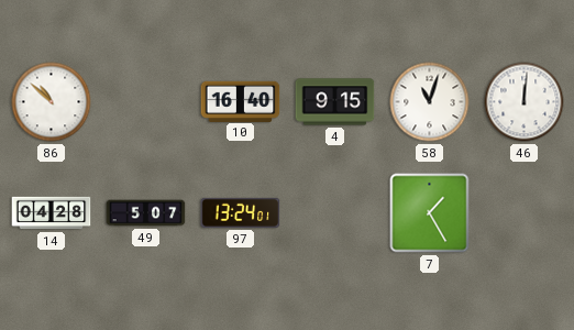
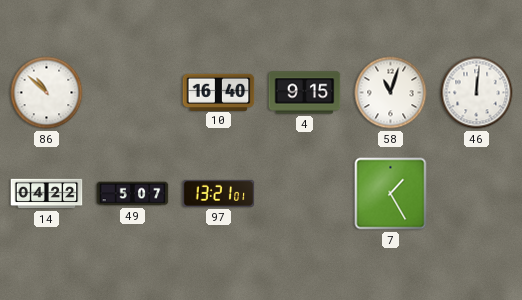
14: 04:28 -> 04:22 (47, 194)
97: 13:24 -> 13:21 (219, 193)
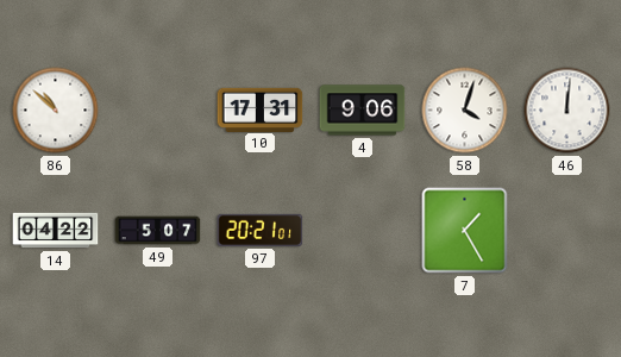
10: 16:40 -> 17:31 (261, 109)
4: 9:15 -> 9:06 (363, 111)
58: 11:03 -> 4:03 (465, 111)
97: 13:21 -> 20:21 (261, 230)
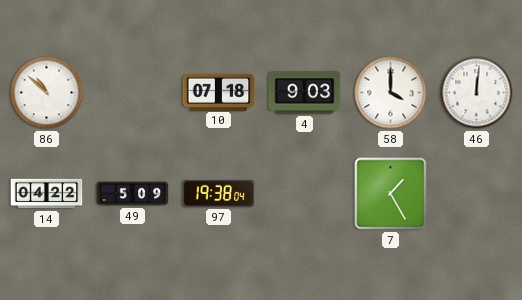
10: 17:31 -> 07:18 (219, 92)
4: 9:06 -> 9:03 (305, 93)
58: 4:03 -> 4:00 (391, 93)
49: 5:07 -> 5:09 (133, 194)
97: 20:21 -> 19:38 (219, 193)
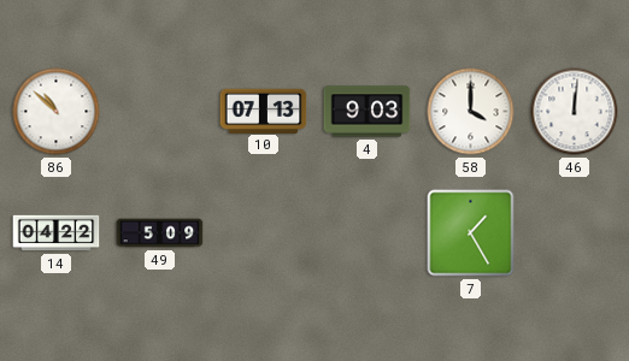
10: 07:18 -> 07:13 (264, 111)
97: 19:38 -> none (219, 193)
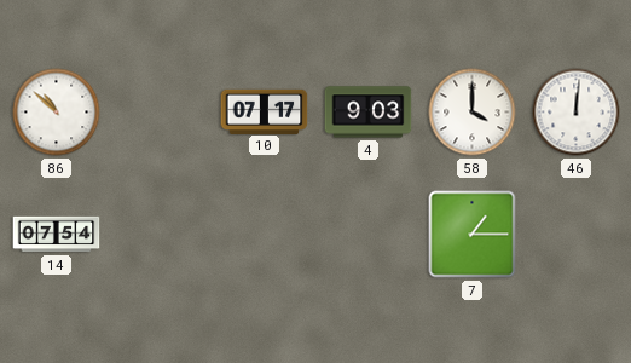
10: 07:13 -> 07:17 (265, 111)
14: 04:22 -> 07:54 (57, 235)
49: 5:09 -> none (160, 233)
7: 1:25 -> 1:15 (473, 235)
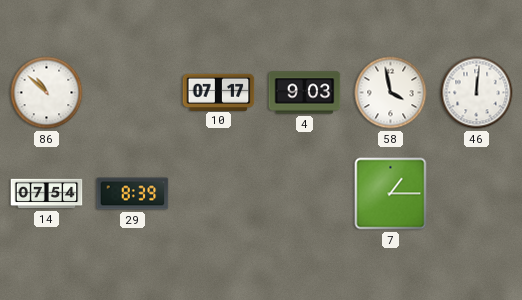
58: 4:00 -> 3:58 (391, 93)
29: none -> 8:39 (133, 194)
